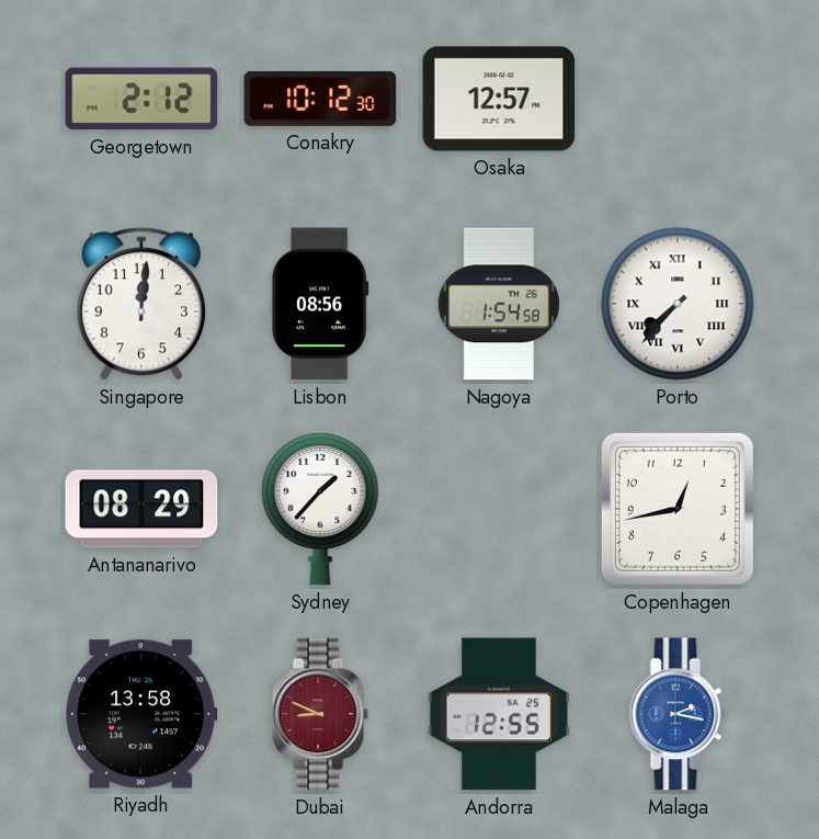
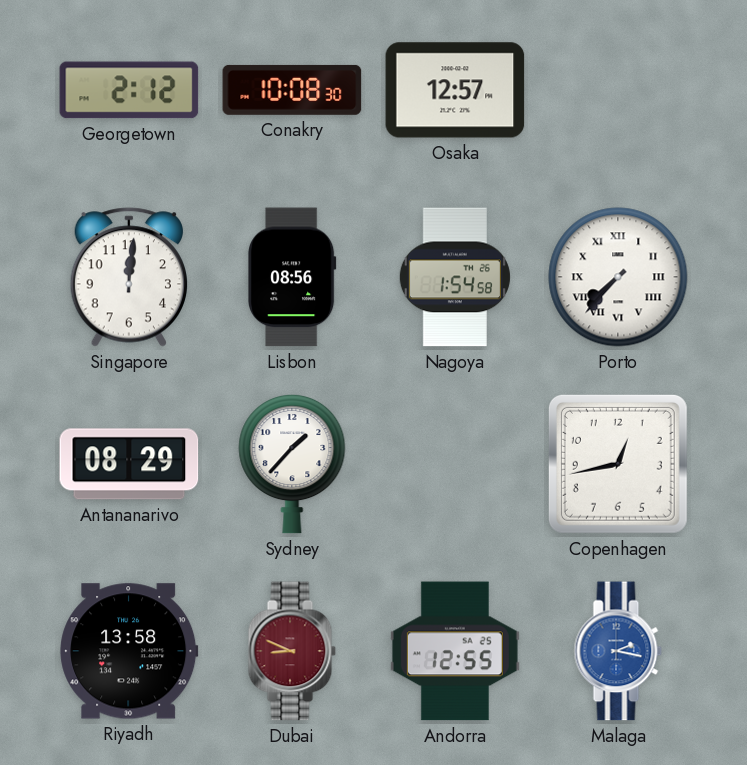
Conakry: 10:12 -> 10:08 (292, 90)
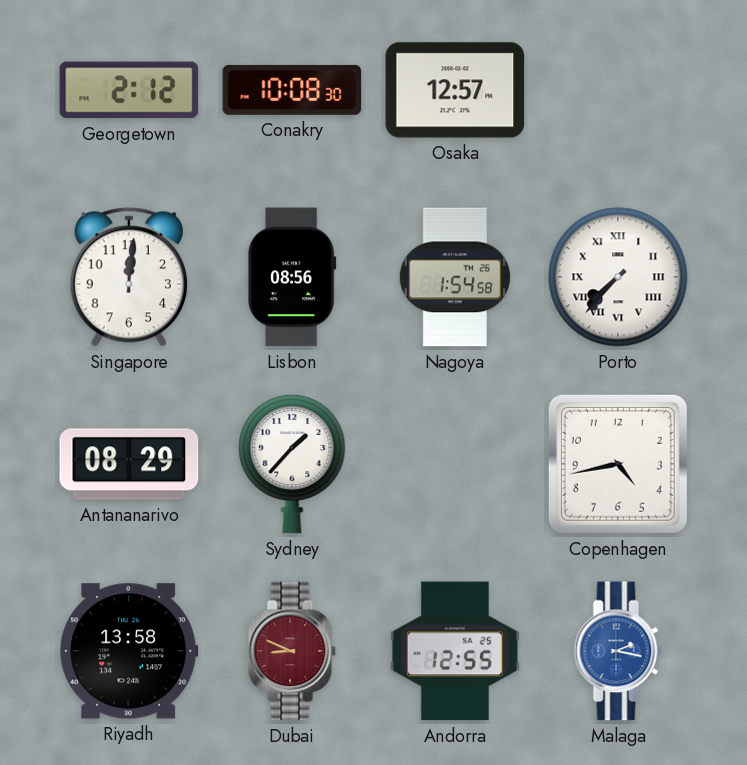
Copenhagen: 12:43 -> 4:43 (618, 464)
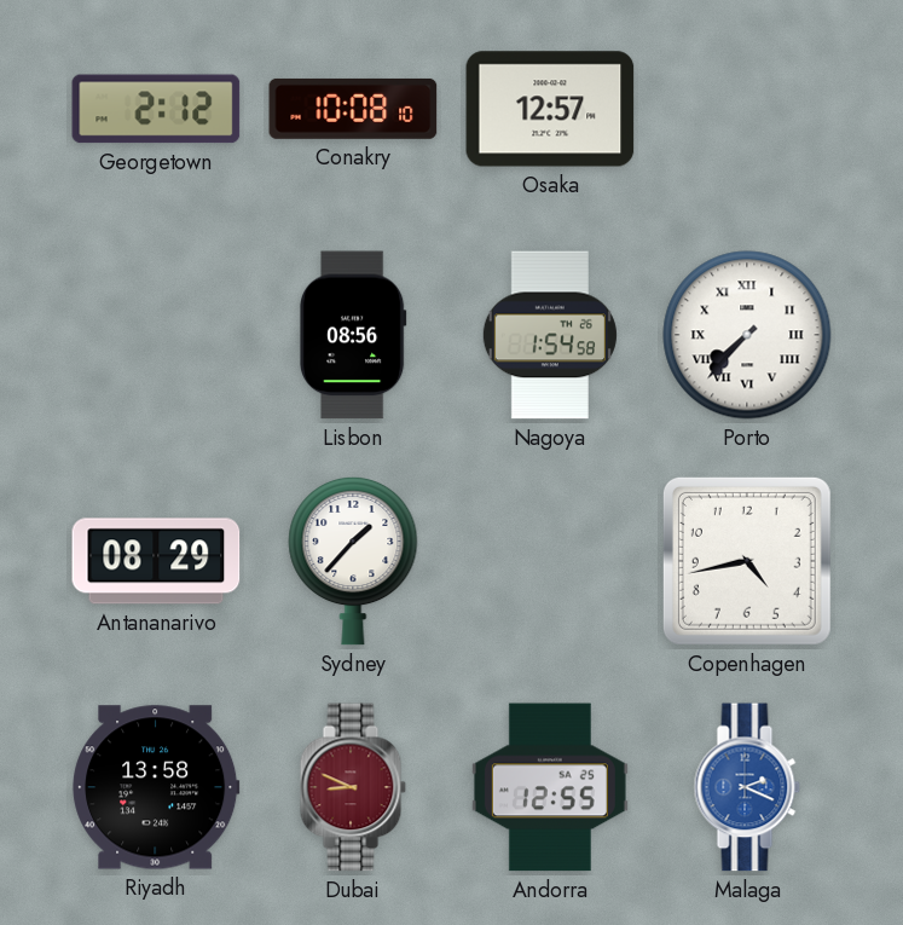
Conakry: 10:08:30 -> 10:08:10 (353, 109)
Singapore: 12:01 -> none (128, 277)
Malaga: 2:17 -> 2:19 (747, 787)
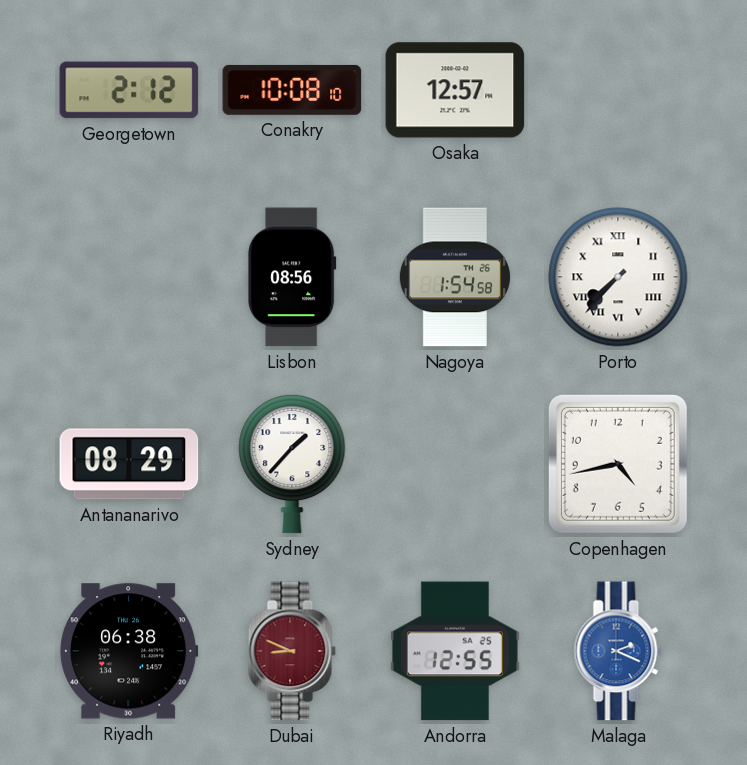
Riyadh: 13:58 -> 06:38 (129, 651)
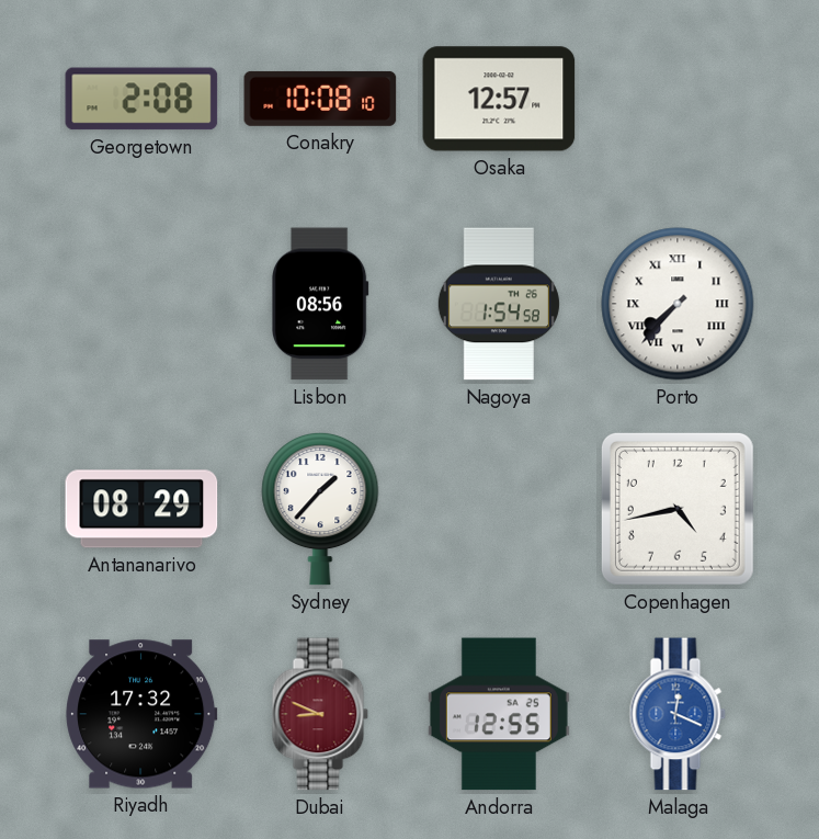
Georgetown: 2:12 -> 2:08 (141, 99)
Riyadh: 06:38 -> 17:32 (141, 714)
Malaga: 2:19 -> 12:19 (678, 714)
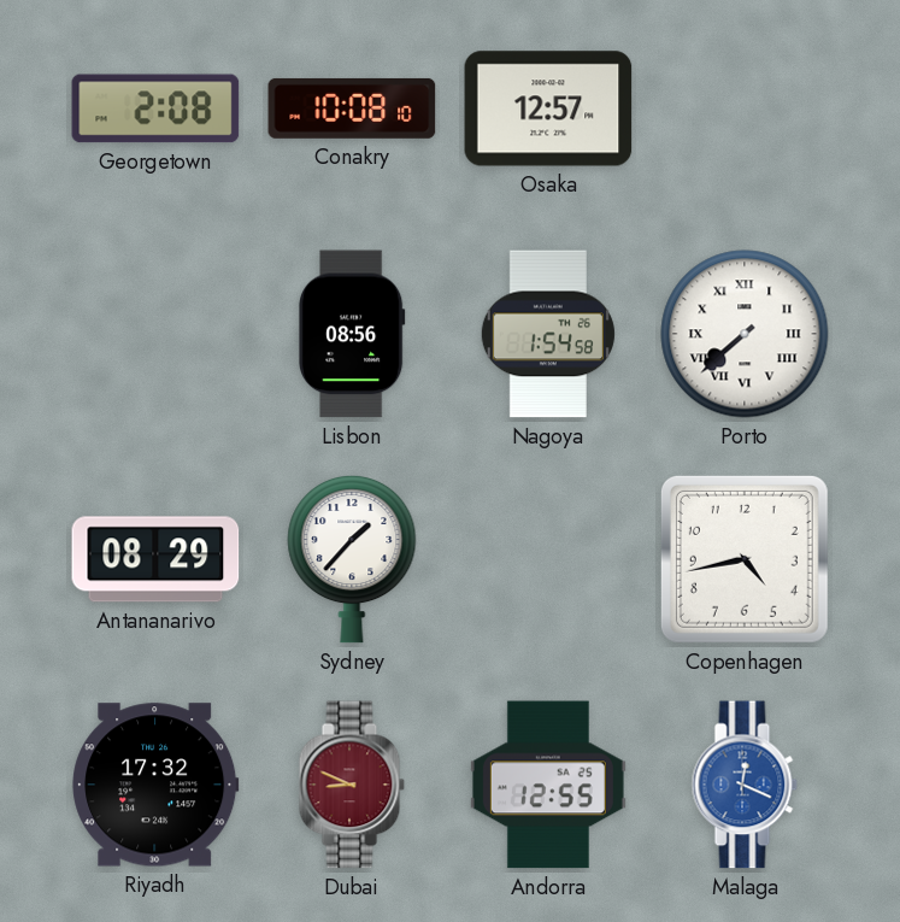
Porto: 7:37 -> 7:38 (745, 334)
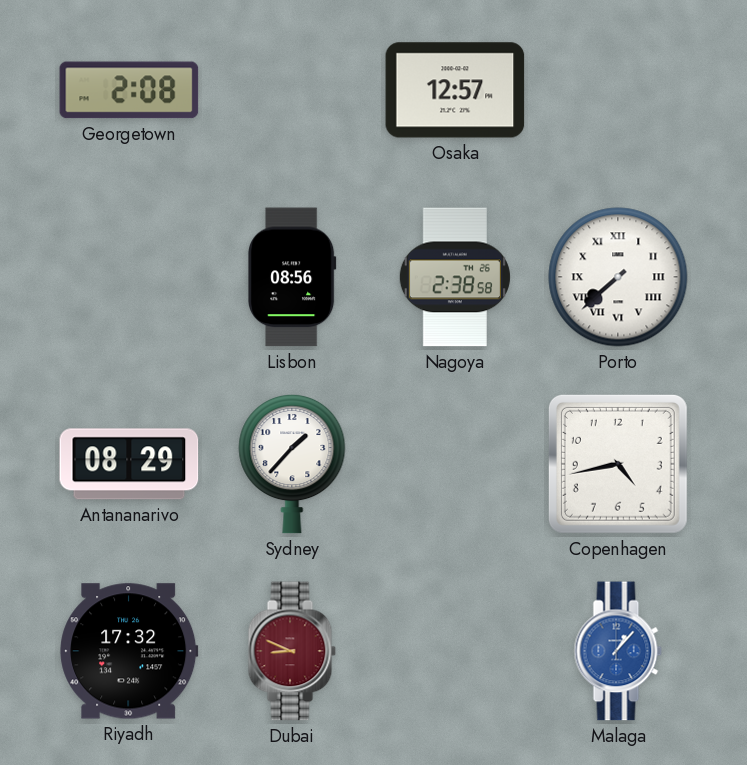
Conakry: 10:08 -> none (352, 108)
Nagoya: 1:54 -> 2:38 (455, 277)
Andorra: 12:55 -> none (548, 785)
Malaga: 12:19 -> 1:07 (618, 651)
